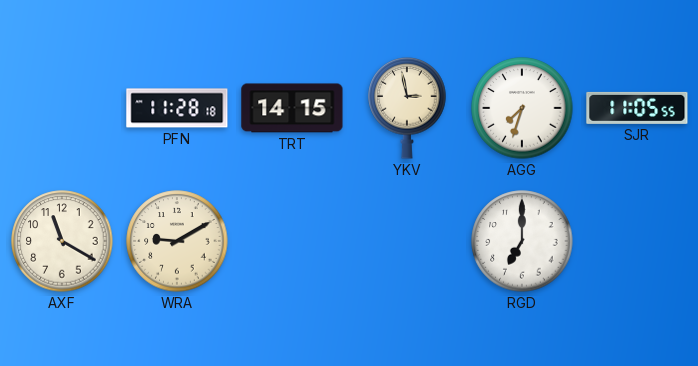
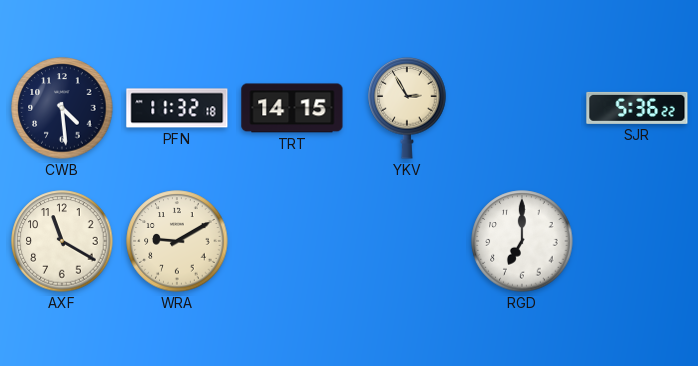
CWB: none -> 4:29 (62, 108)
PFN: 11:28 -> 11:32 (177, 108)
YKV: 2:58 -> 2:55 (407, 108)
AGG: 7:33 -> none (522, 108)
SJR: 11:05 -> 5:36 (637, 108)
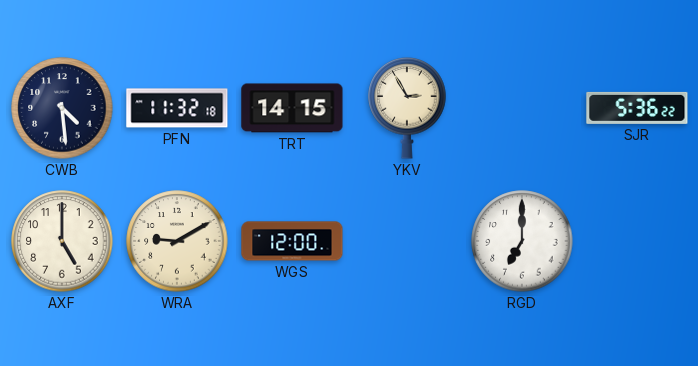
AXF: 11:20 -> 5:00 (62, 241)
WGS: none -> 12:00 (292, 241)
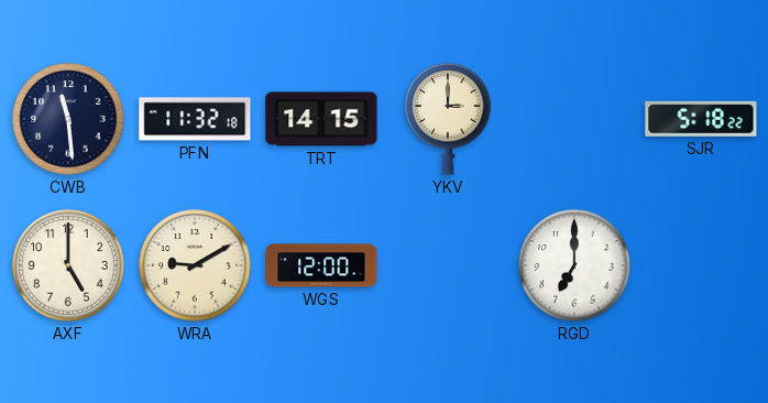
CWB: 4:29 -> 11:29 (68, 119)
YKV: 2:55 -> 3:00 (448, 119)
SJR: 5:36 -> 5:18 (701, 119)
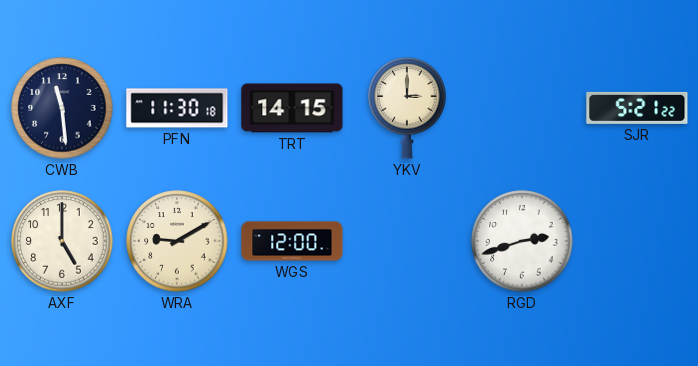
PFN: 11:32 -> 11:30 (177, 108)
SJR: 5:18 -> 5:21 (637, 108)
RGD: 7:00 -> 2:42 (522, 241)
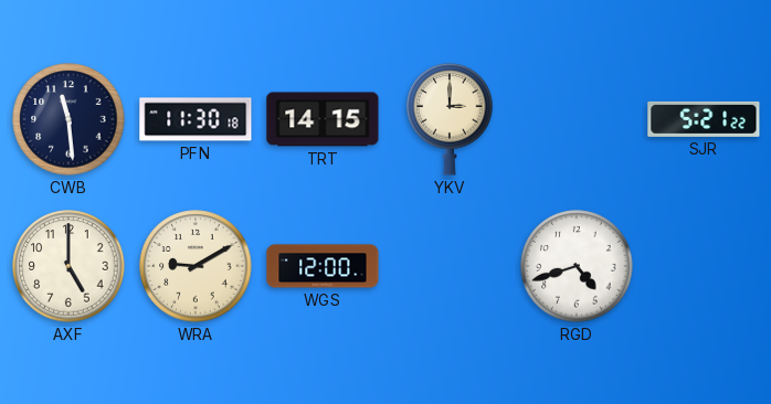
RGD: 2:42 -> 4:42 (577, 266)
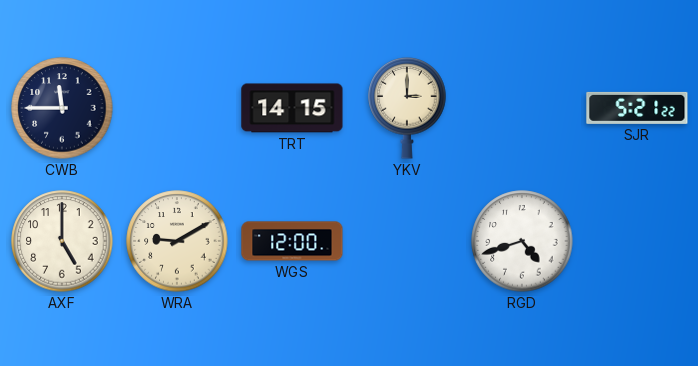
CWB: 11:29 -> 11:45 (62, 108)
PFN: 11:30 -> none (196, 119)
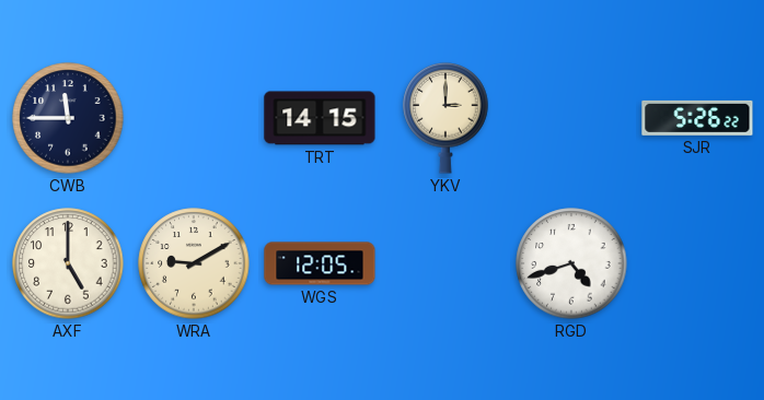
SJR: 5:21 -> 5:26 (697, 118)
WGS: 12:00 -> 12:05 (320, 263)
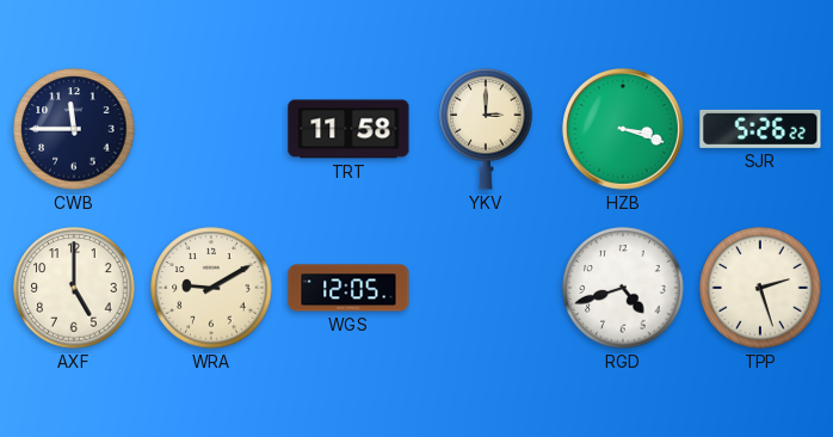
TRT: 14:15 -> 11:58 (348, 129)
HZB: none -> 3:18 (624, 130)
TPP: none -> 2:27 (760, 288)
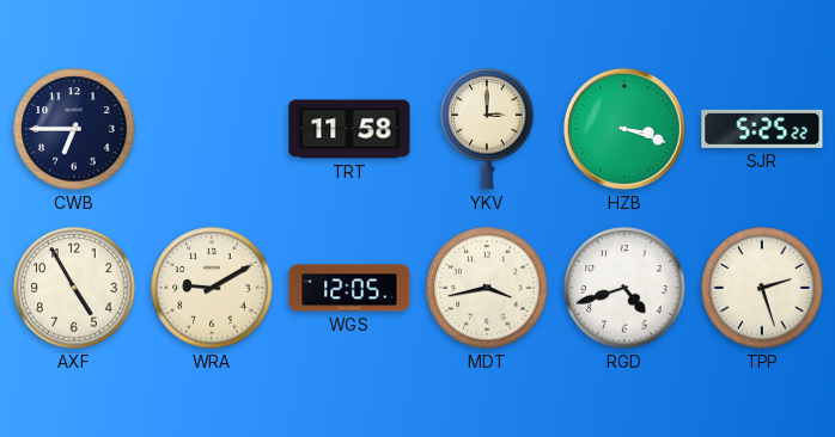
CWB: 11:45 -> 6:45 (74, 129)
SJR: 5:26 -> 5:25 (762, 129)
AXF: 5:00 -> 4:55 (74, 288)
MDT: none -> 3:43 (487, 288)
